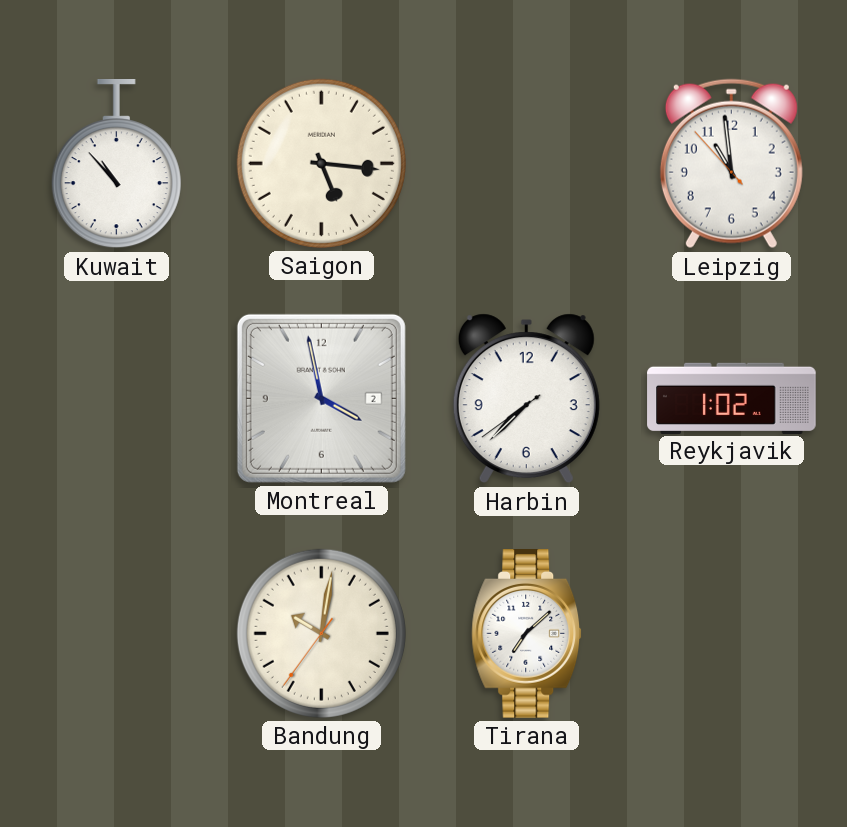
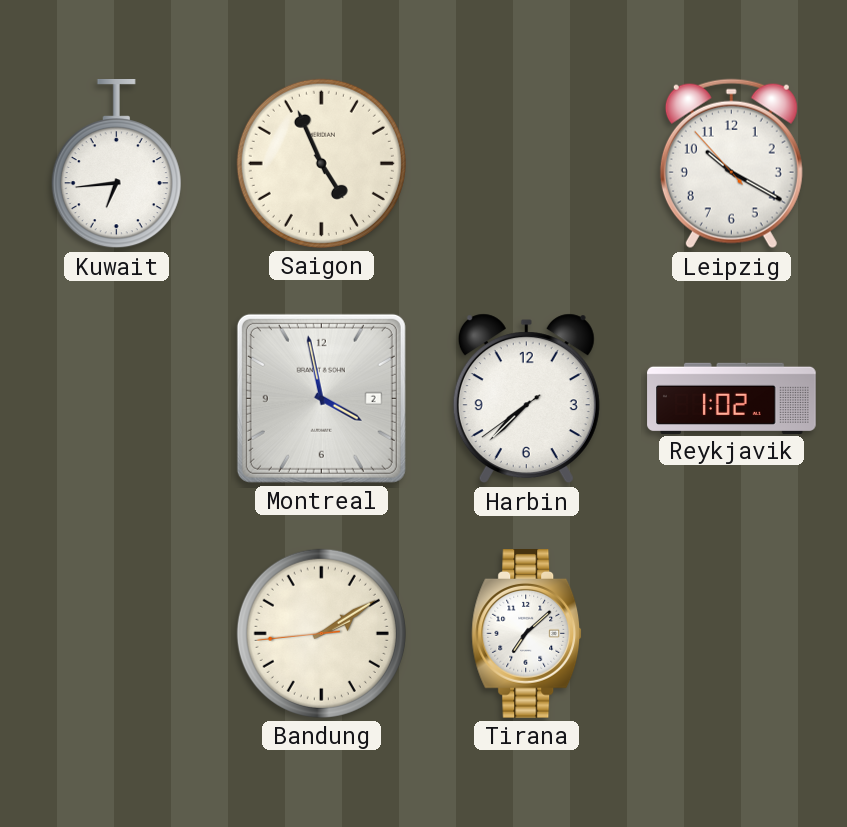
Kuwait: 10:53 -> 6:44 (116, 165)
Saigon: 5:16 -> 4:56 (321, 163)
Leipzig: 10:58 -> 10:19 (731, 164)
Bandung: 10:01 -> 2:09 (321, 633)
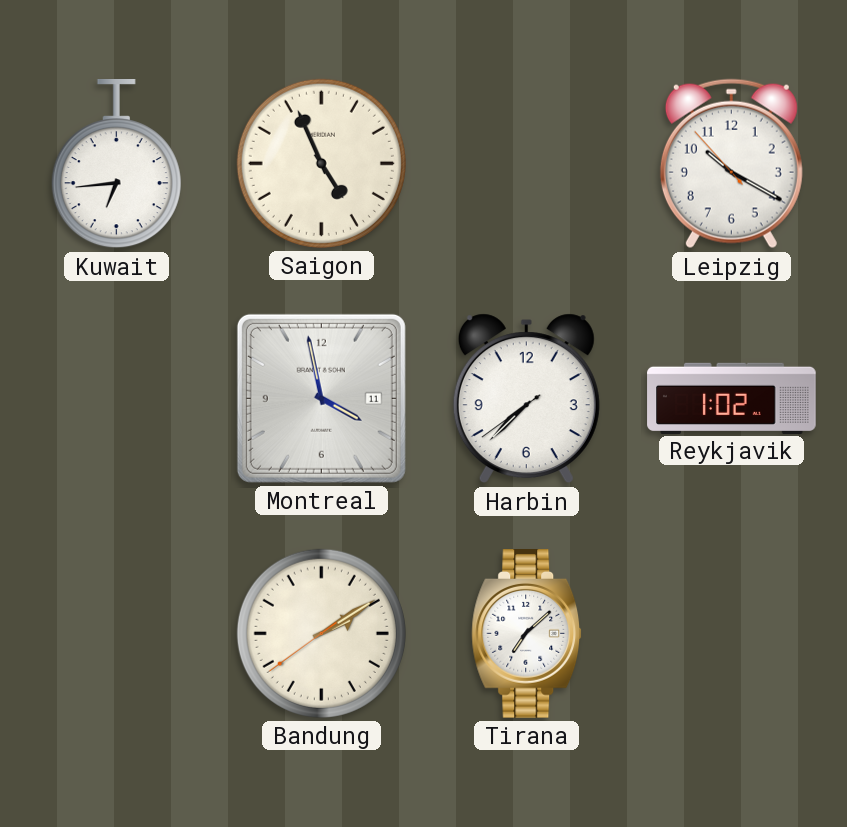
Montreal date: 2 -> 11 (321, 398)
Bandung: 2:09:44 -> 2:09:39 (321, 633)
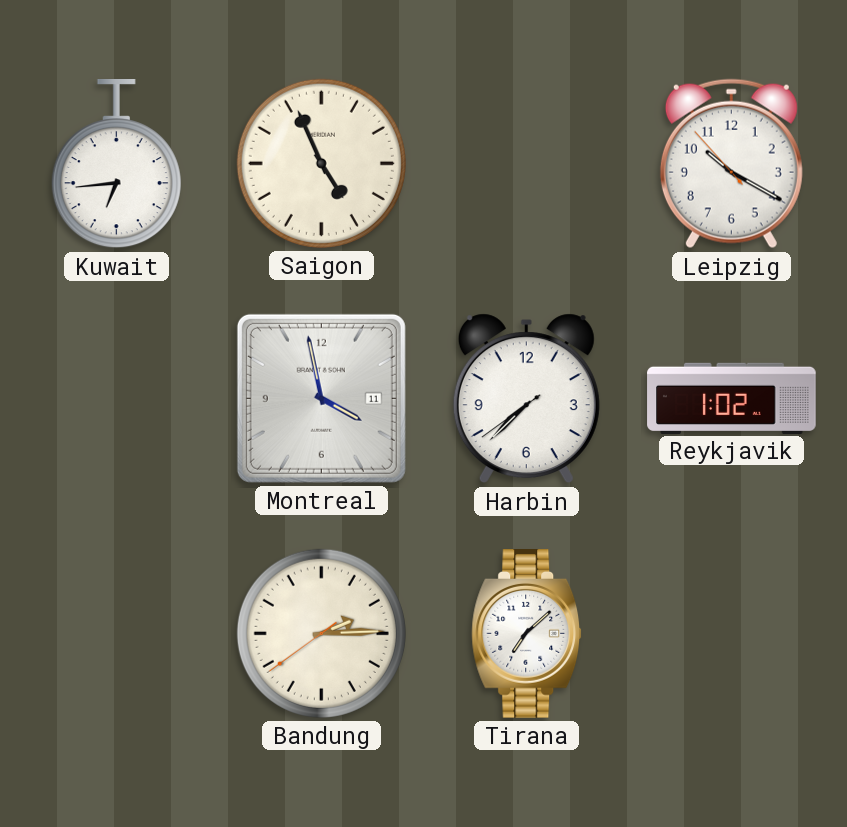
Bandung: 2:09 -> 2:14 (321, 633)
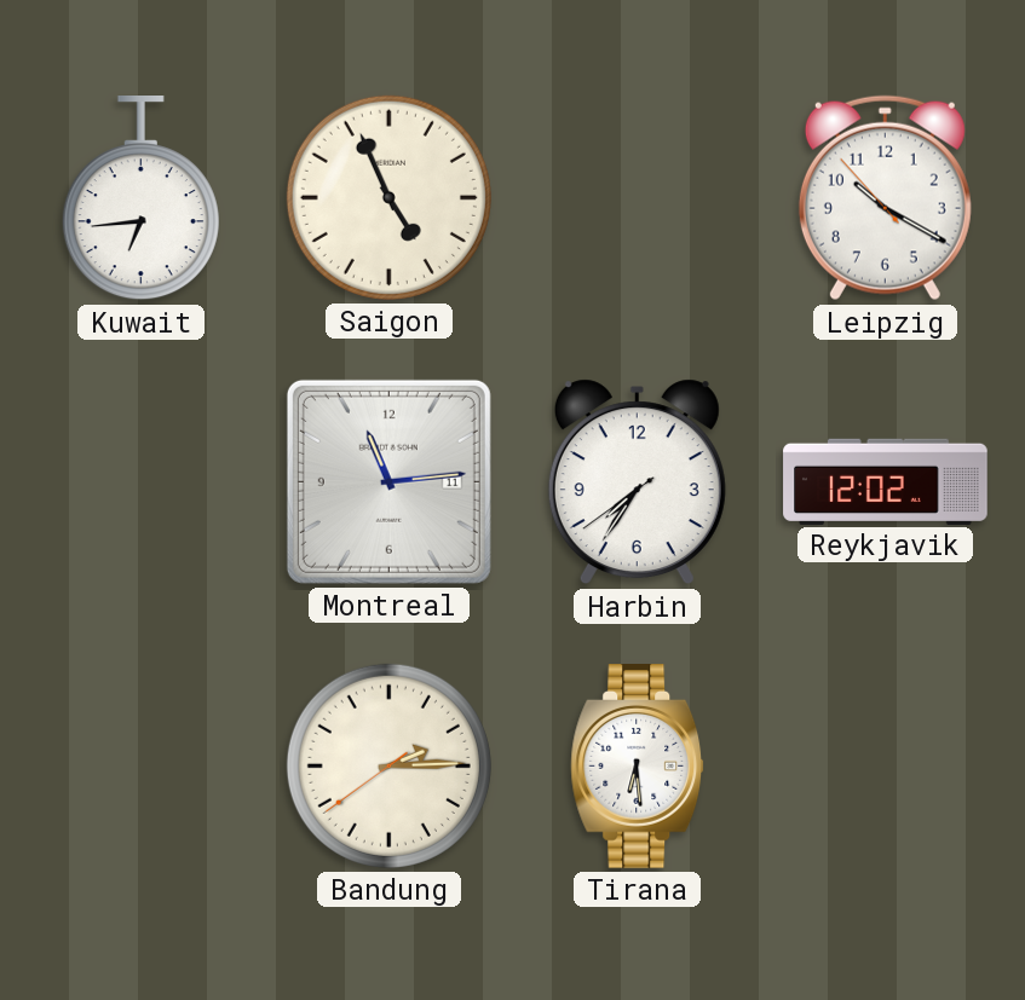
Montreal: 3:58 -> 11:14 (388, 481)
Harbin: 7:37 -> 7:35 (637, 482)
Reykjavik: 1:02 -> 12:02 (886, 481)
Tirana: 7:08 -> 6:29 (638, 767)
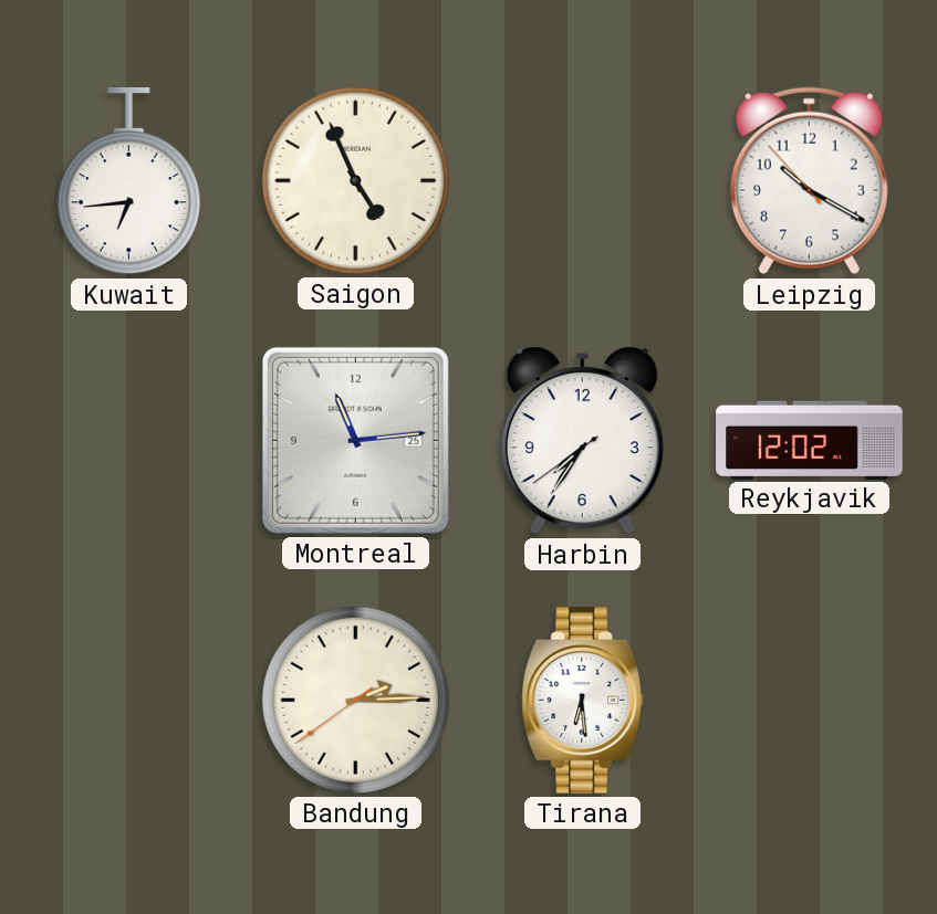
Montreal date: 11 -> 25 (355, 440)
